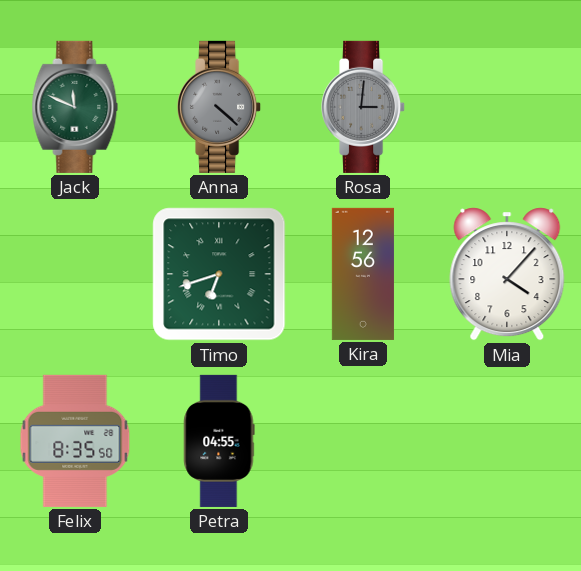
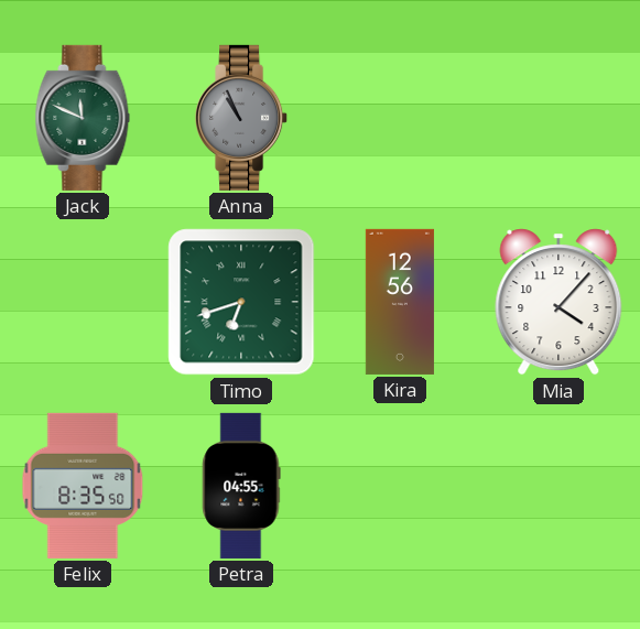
Anna: 4:22 -> 10:56 (242, 118)
Rosa: 3:01 -> none (364, 107)
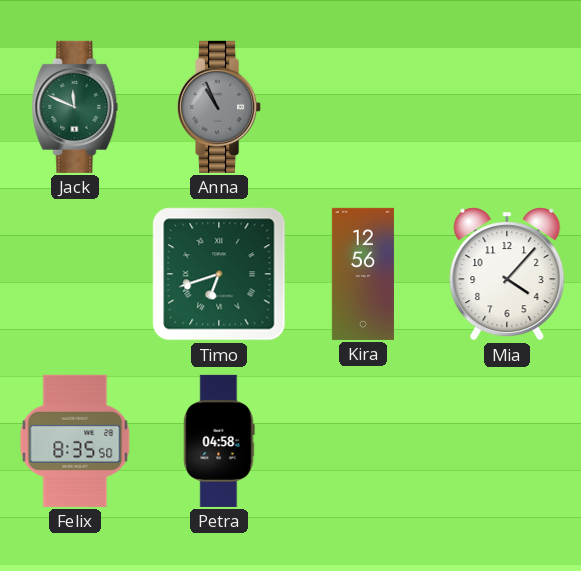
Petra: 04:55 -> 04:58 (219, 441)
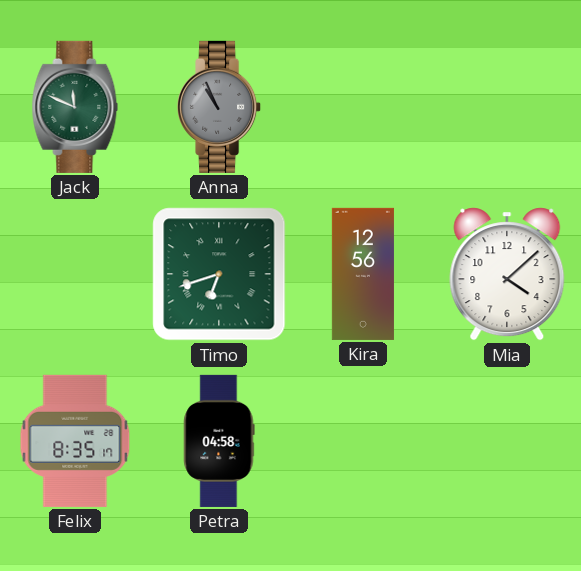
Mia: 4:07 -> 4:08 (507, 274)
Felix: 8:35:50 -> 8:35:17 (75, 441)
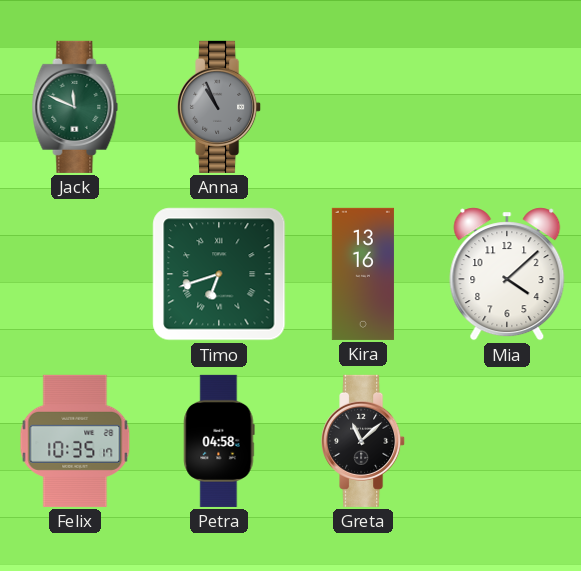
Kira: 12:56 -> 13:16 (363, 274)
Felix: 8:35 -> 10:35 (75, 441)
Greta: none -> 11:08 (364, 441)
